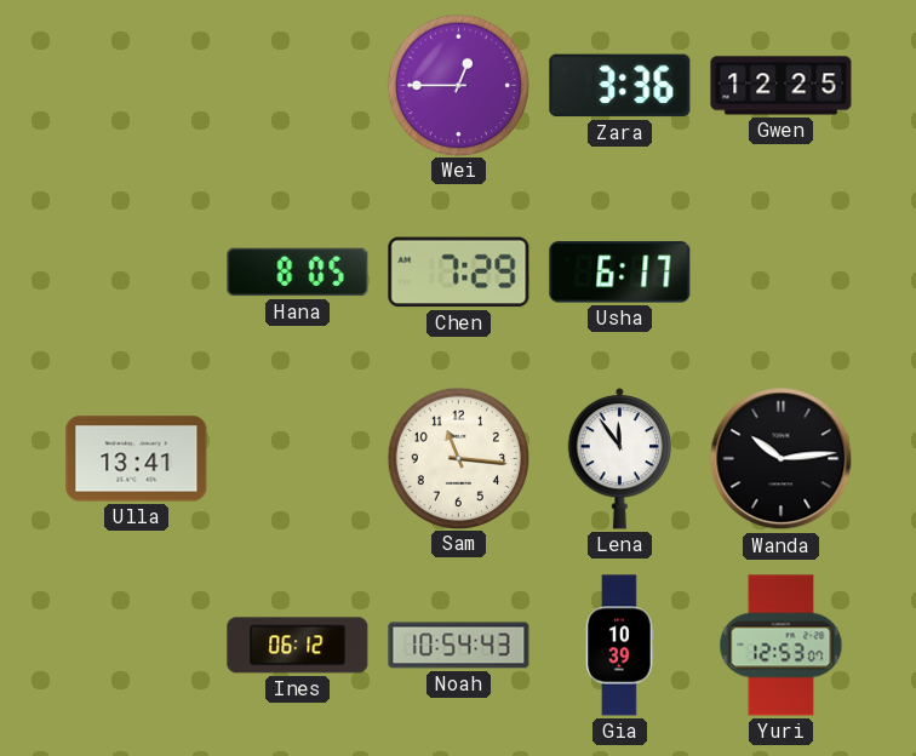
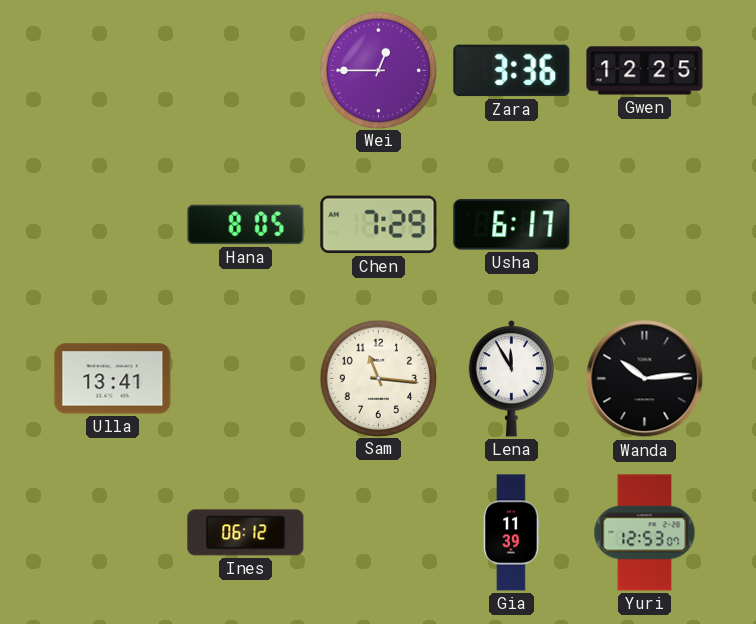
Lena: 11:54 -> 11:55 (512, 379)
Noah: 10:54 -> none (459, 646)
Gia: 10:39 -> 11:39 (511, 533)
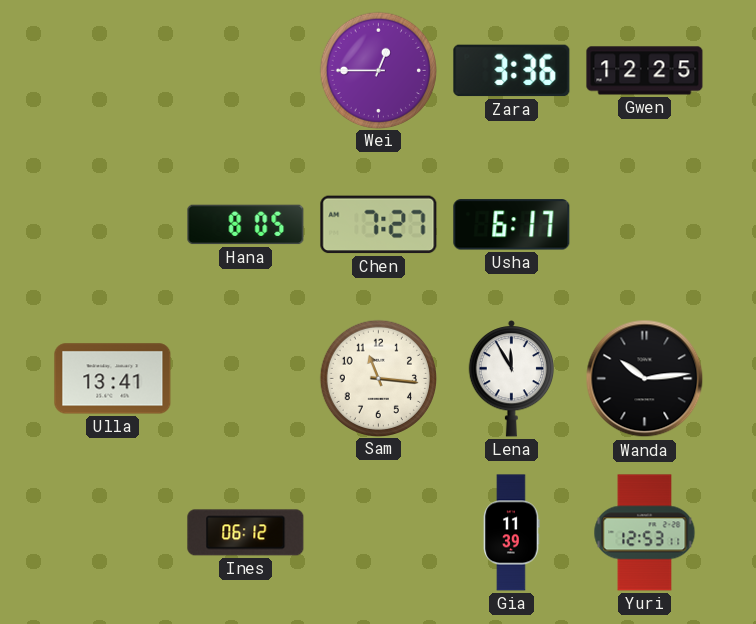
Chen: 7:29 -> 7:27 (379, 225)
Yuri: 12:53:07 -> 12:53:11 (645, 533)
